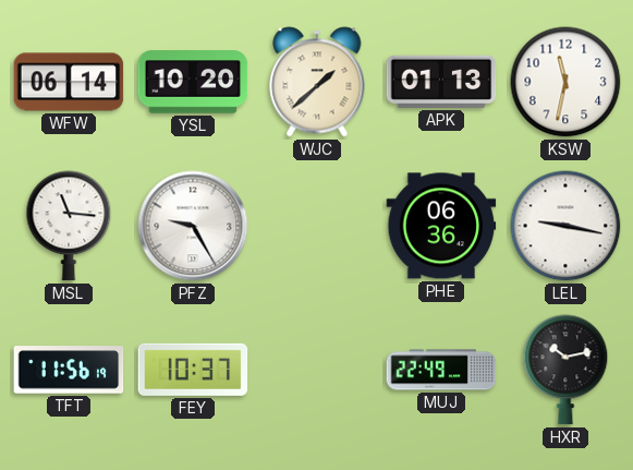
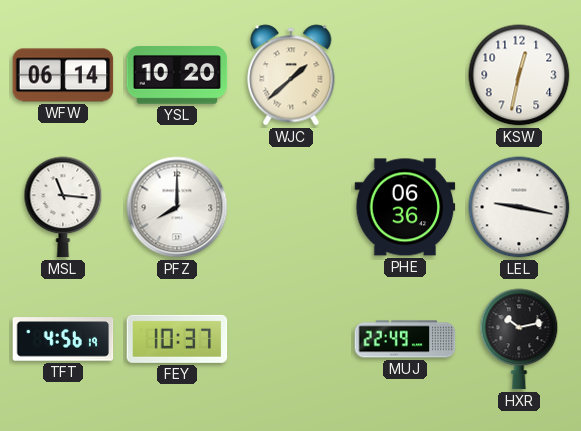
APK: 01:13 -> none (441, 82)
KSW: 11:32 -> 12:32 (519, 75)
PFZ: 9:25 -> 8:00 (177, 207)
TFT: 11:56 -> 4:56 (63, 339)
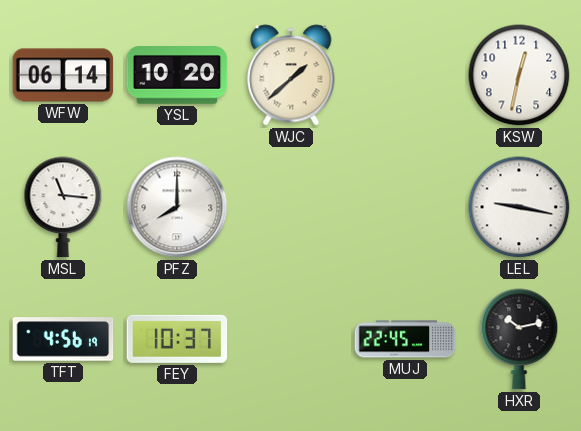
PHE: 06:36 -> none (405, 207)
MUJ: 22:49 -> 22:45 (405, 339)
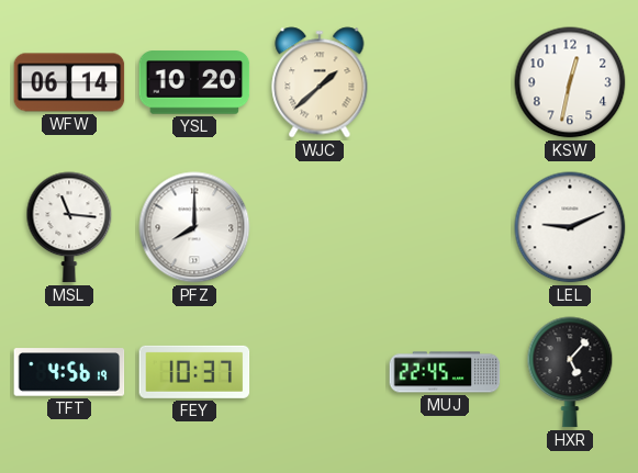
LEL: 9:17 -> 9:11 (570, 227)
HXR: 10:13 -> 5:07 (570, 372)
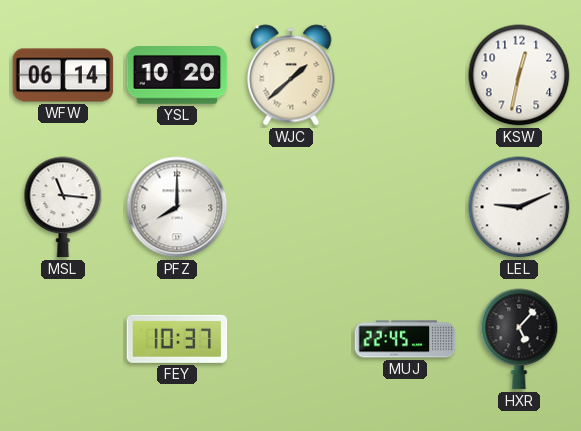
TFT: 4:56 -> none (69, 372)
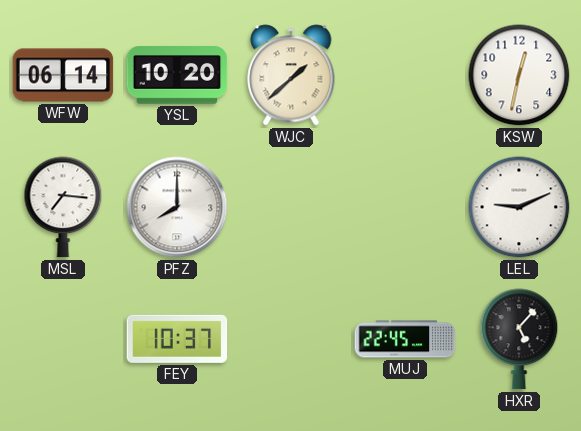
MSL: 11:16 -> 7:16 (63, 207)
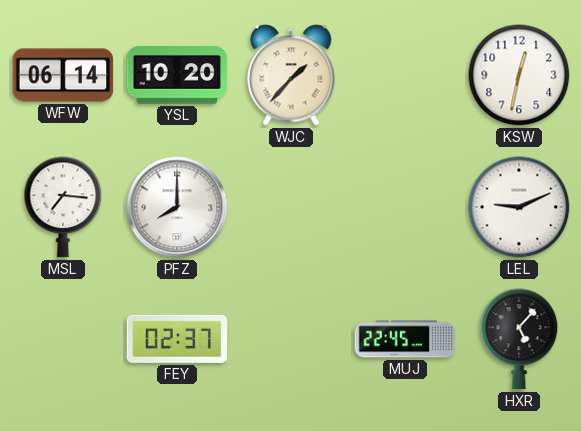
WJC: 1:38 -> 1:37 (291, 75)
FEY: 10:37 -> 02:37 (177, 339)
